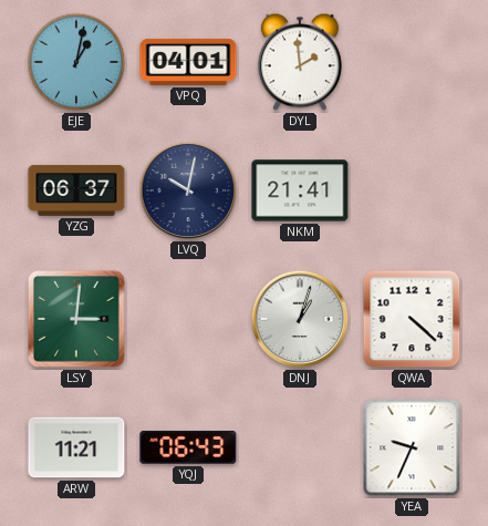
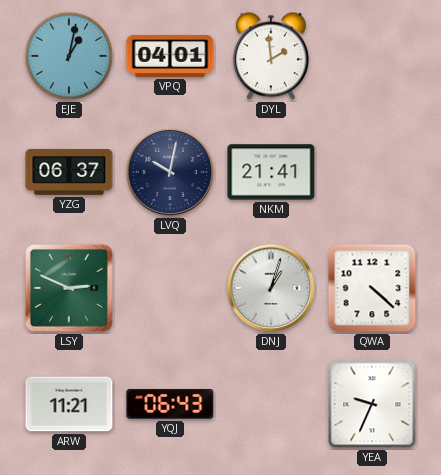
LSY: 3:01 -> 2:49 (69, 288)
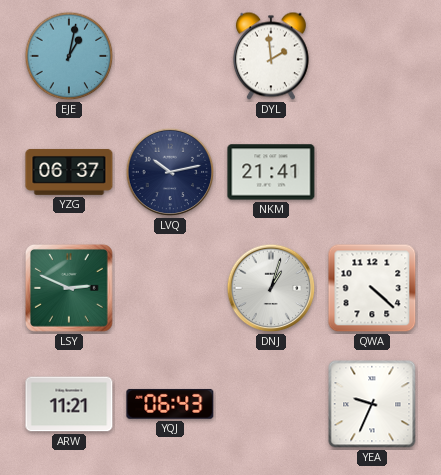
VPQ: 04:01 -> none (170, 56)
LVQ: 10:02 -> 10:13 (170, 172)
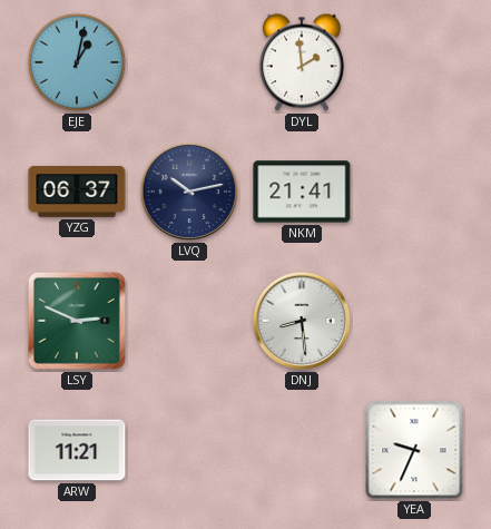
DNJ: 1:03 -> 8:29 (302, 321)
QWA: 4:22 -> none (372, 288)
YQJ: 06:43 -> none (170, 404)
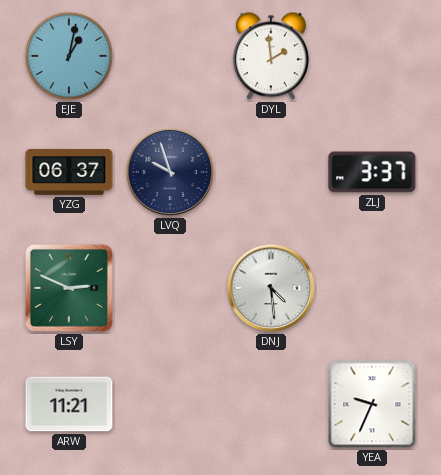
LVQ: 10:13 -> 9:57 (170, 172)
NKM: 21:41 -> none (302, 192)
ZLJ: none -> 3:37 (372, 172)
DNJ: 8:29 -> 4:29 (271, 288)
